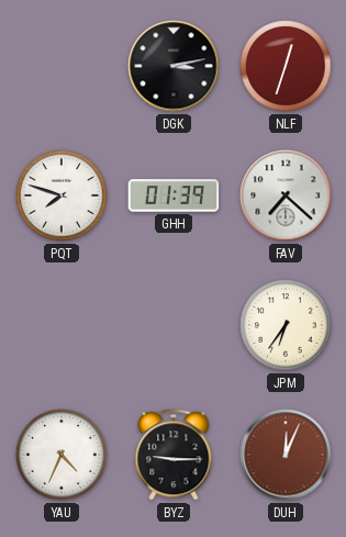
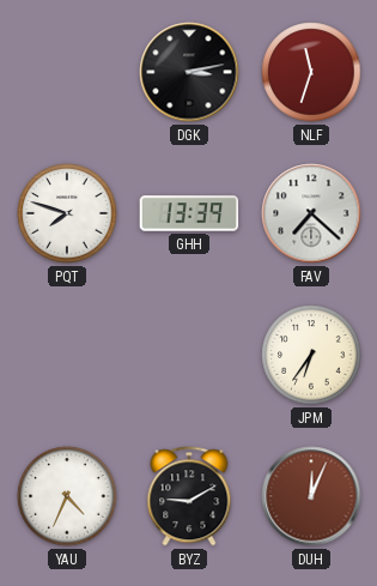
NLF: 12:33 -> 11:33 (311, 72)
GHH: 01:39 -> 13:39 (189, 213)
BYZ: 9:15 -> 9:10 (189, 496)
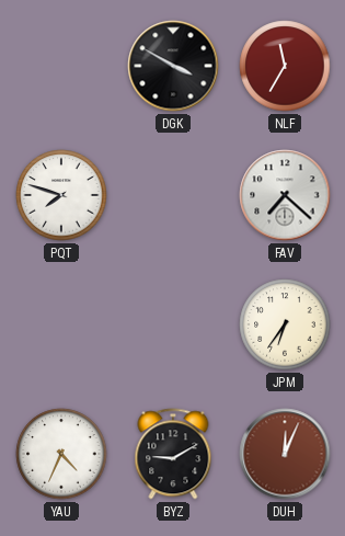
DGK: 3:13 -> 3:50 (173, 66)
NLF: 11:33 -> 11:35 (285, 66)
GHH: 13:39 -> none (189, 213)
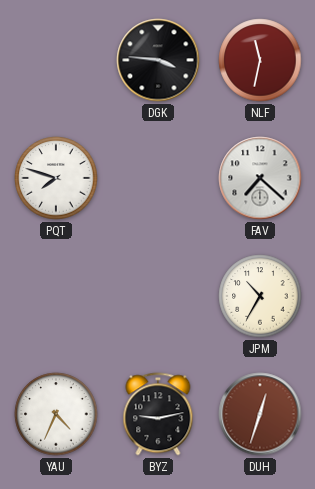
DGK: 3:50 -> 3:46 (158, 60)
NLF: 11:35 -> 11:32 (260, 60)
JPM: 6:36 -> 10:35 (260, 296)
BYZ: 9:10 -> 9:13 (158, 414)
DUH: 12:04 -> 12:33 (260, 414)
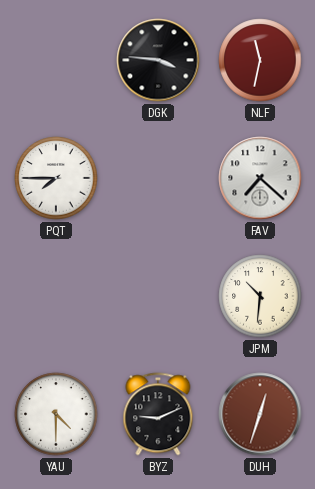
PQT: 7:48 -> 7:45 (56, 178)
JPM: 10:35 -> 10:31 (260, 296)
YAU: 4:34 -> 4:30 (56, 414)
BYZ: 9:13 -> 9:11 (158, 414)
